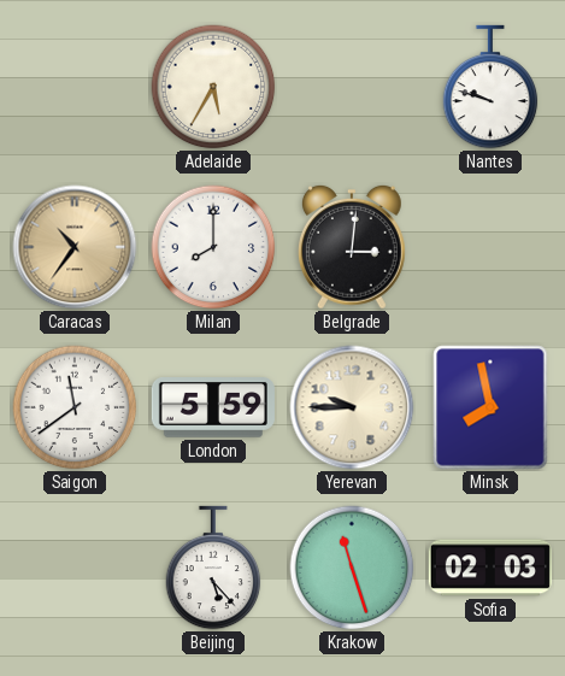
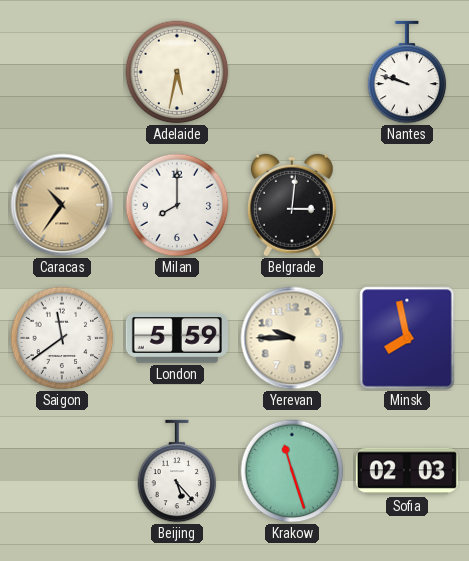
Adelaide: 5:35 -> 5:32 (177, 72)
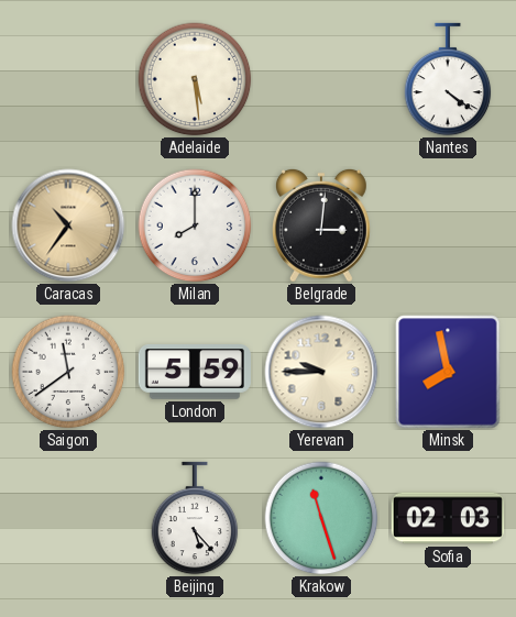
Adelaide: 5:32 -> 5:29 (195, 79)
Nantes: 9:48 -> 4:21 (448, 79)
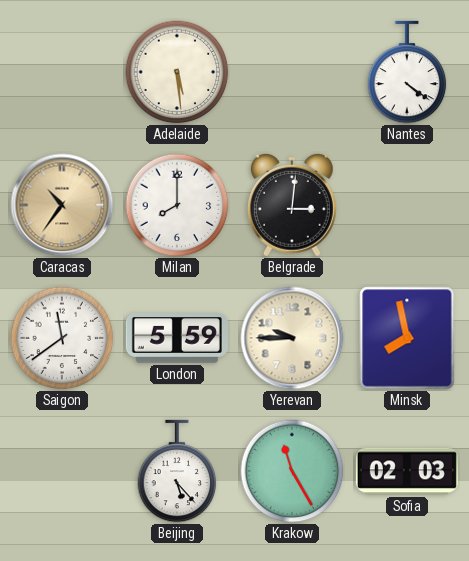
Krakow: 11:27 -> 11:25 (292, 471)
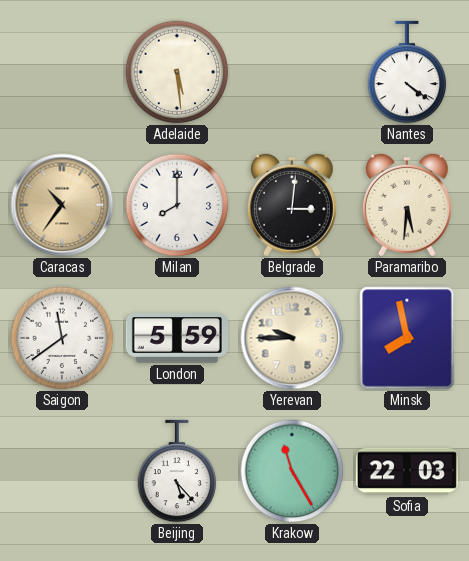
Paramaribo: none -> 5:31 (407, 205)
Sofia: 02:03 -> 22:03 (407, 471)
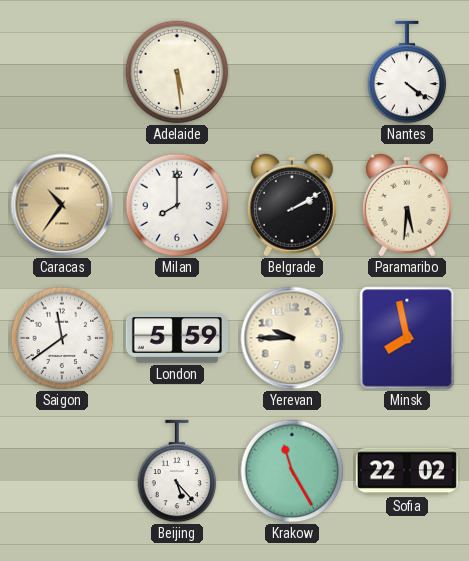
Belgrade: 3:01 -> 2:10 (292, 205)
Sofia: 22:03 -> 22:02 (407, 471)
